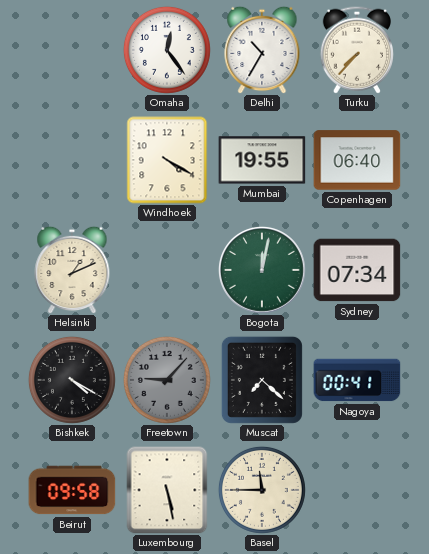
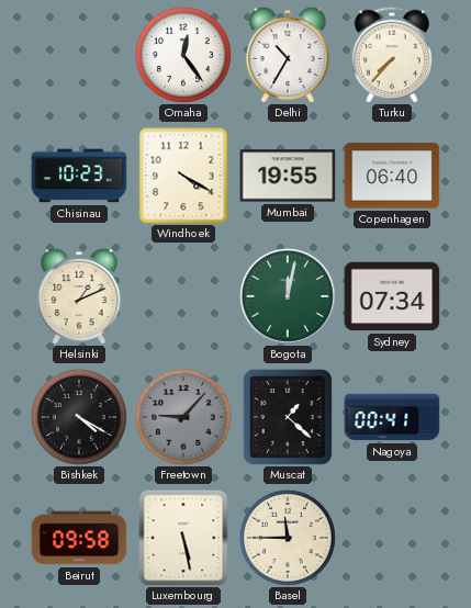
Chisinau: none -> 10:23 (79, 176)
Muscat: 7:22 -> 1:22 (288, 417)
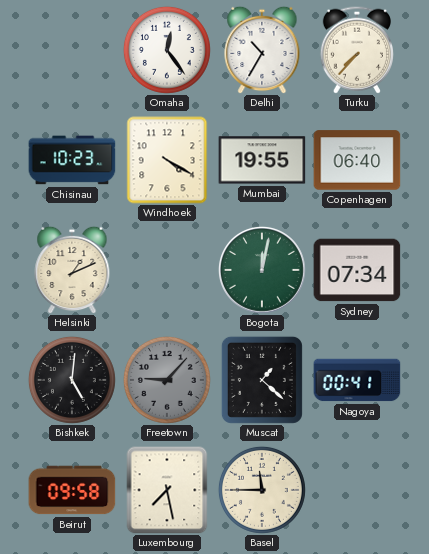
Bishkek: 4:20 -> 5:01 (72, 380)
Luxembourg: 5:28 -> 7:28 (167, 490)
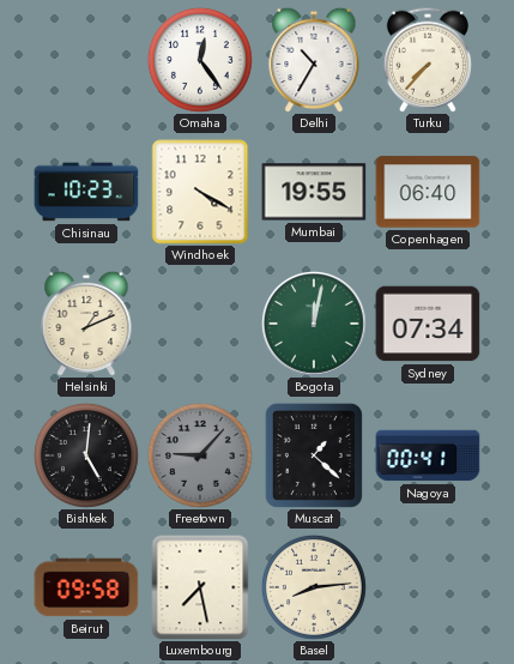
Basel: 11:45 -> 8:14 (314, 587)
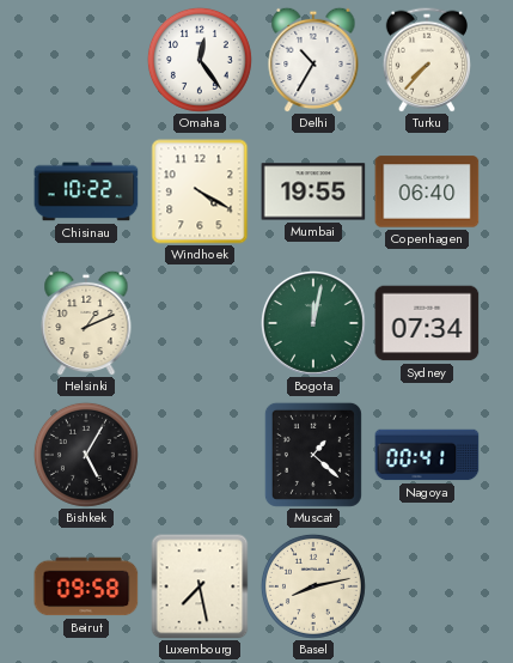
Chisinau: 10:23 -> 10:22 (86, 191)
Bishkek: 5:01 -> 5:05 (86, 455)
Freetown: 9:07 -> none (200, 455)
Basel: 8:14 -> 8:13 (313, 586)
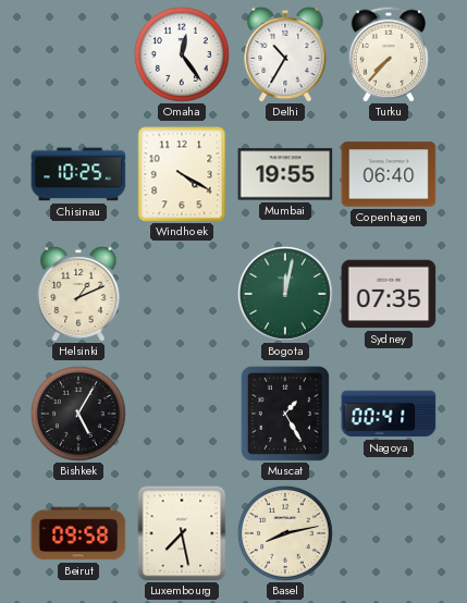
Chisinau: 10:22 -> 10:25 (78, 174)
Sydney: 07:34 -> 07:35 (389, 294)
Muscat: 1:22 -> 1:25 (285, 414)
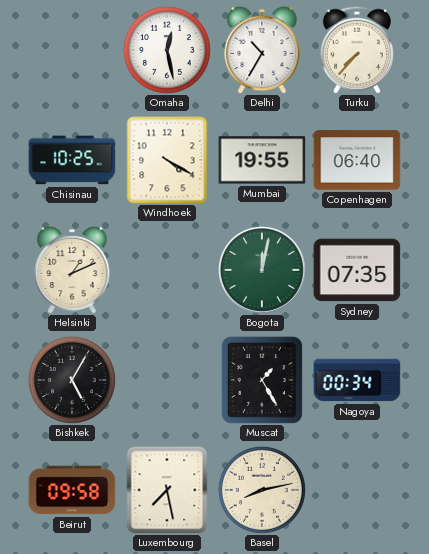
Omaha: 12:24 -> 12:28 (167, 50)
Nagoya: 00:41 -> 00:34 (357, 380)
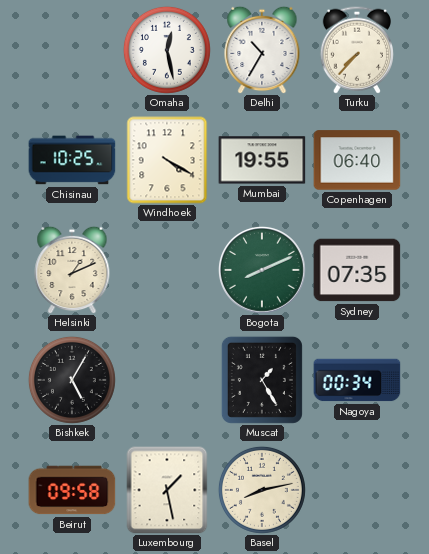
Bogota: 12:02 -> 8:11 (262, 270)
Luxembourg: 7:28 -> 1:28 (167, 490)
